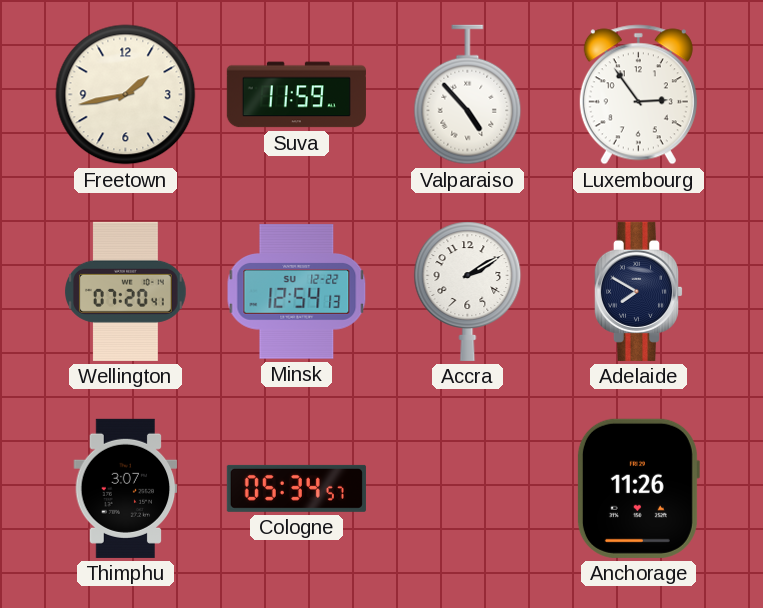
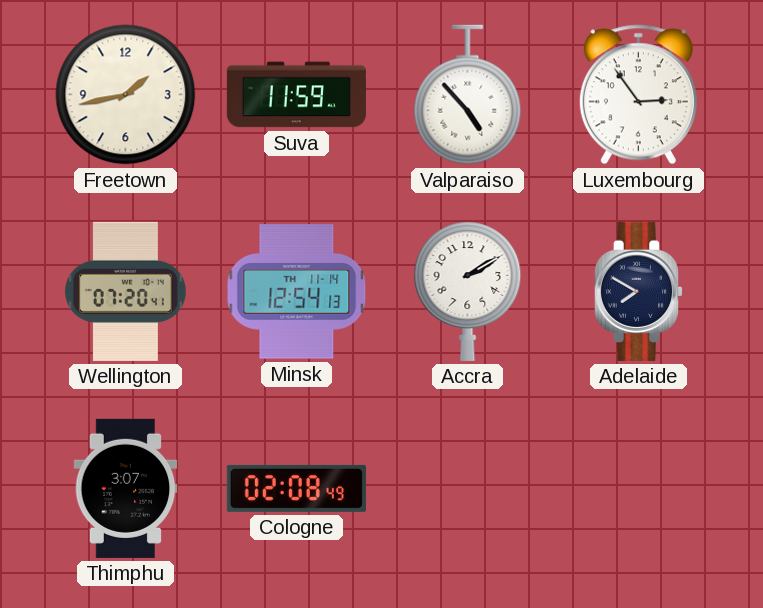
Minsk date: SU 12-22 -> TH 11-14 (297, 292)
Cologne: 05:34 -> 02:08 (296, 488)
Anchorage: 11:26 -> none (638, 488)
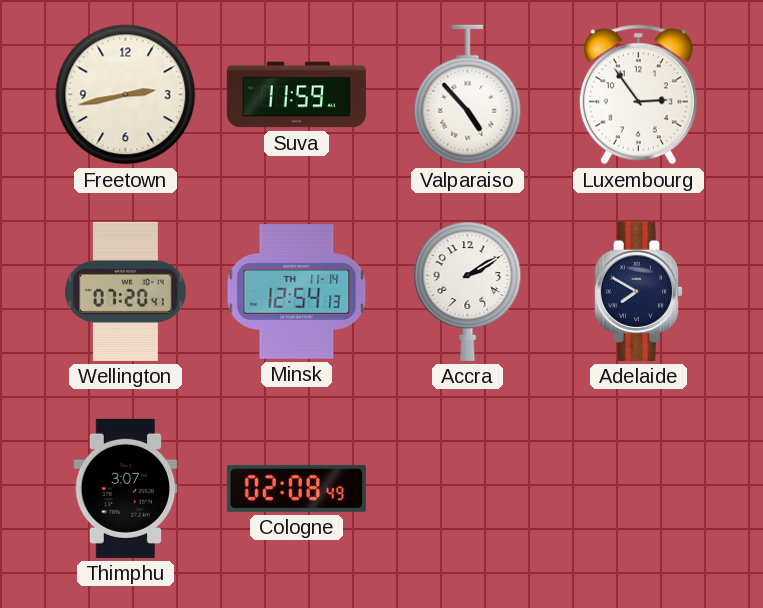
Freetown: 1:43 -> 2:43 (126, 95)
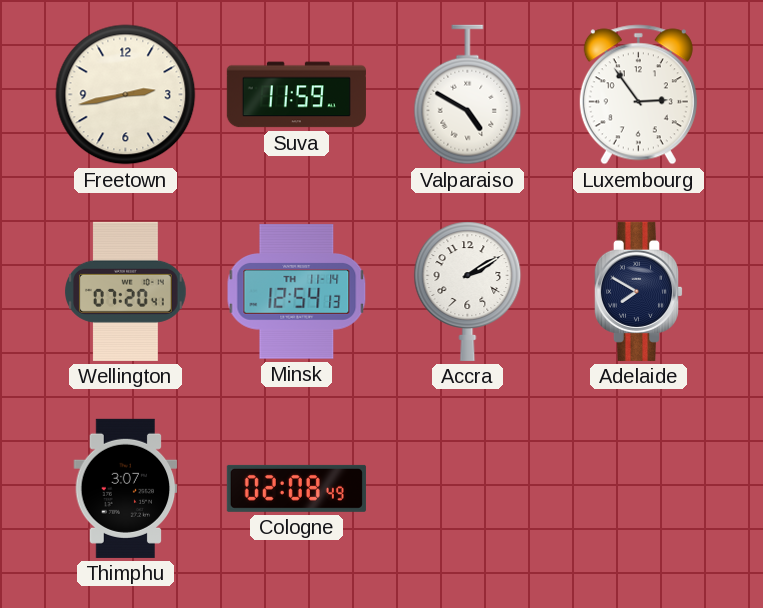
Valparaiso: 4:53 -> 4:50 (468, 95)
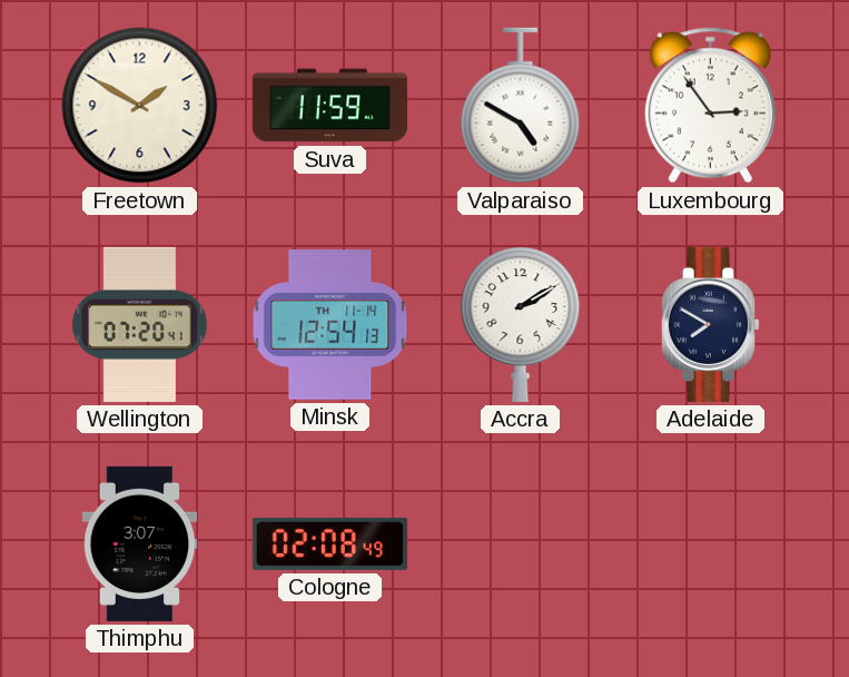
Freetown: 2:43 -> 1:50 (140, 106)
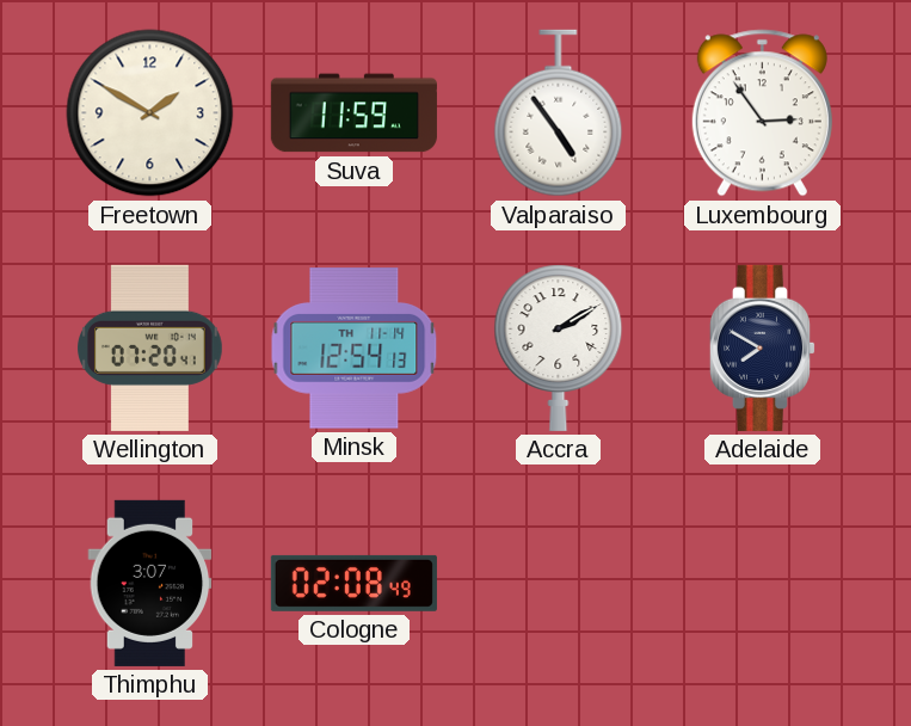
Valparaiso: 4:50 -> 4:54 (559, 113)
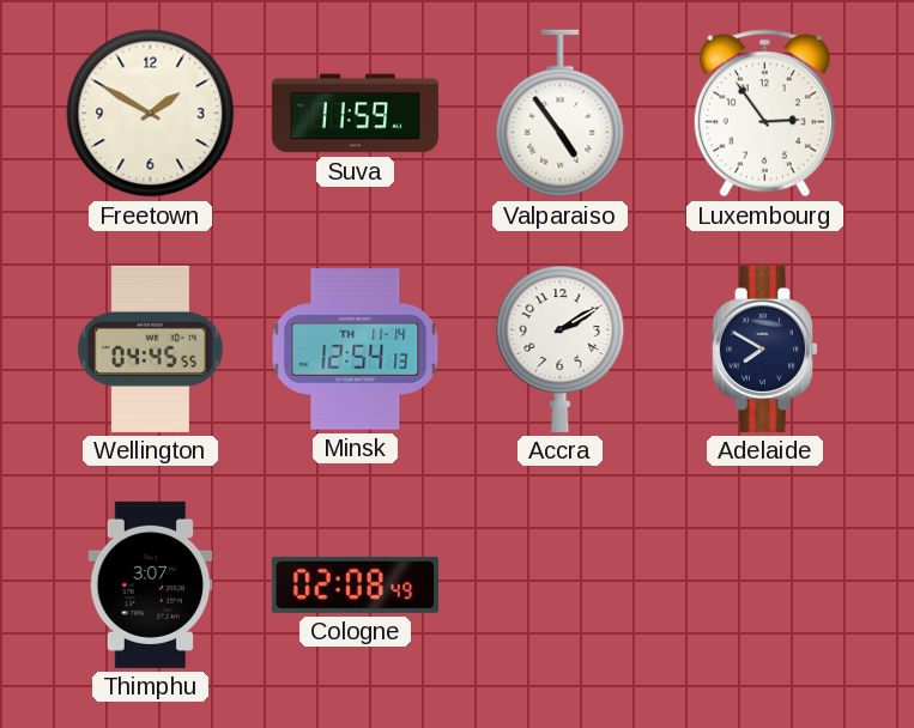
Wellington: 07:20 -> 04:45 (151, 348)
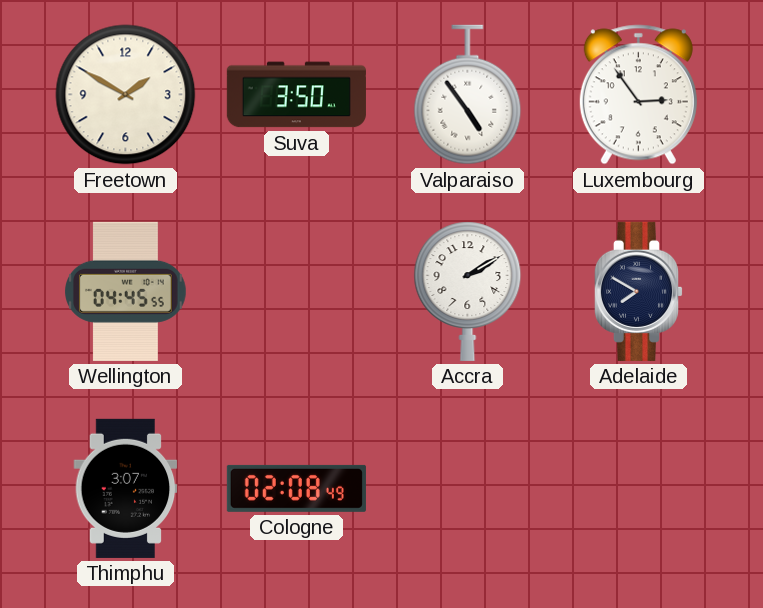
Suva: 11:59 -> 3:50 (296, 95)
Minsk: 12:54 -> none (356, 350)
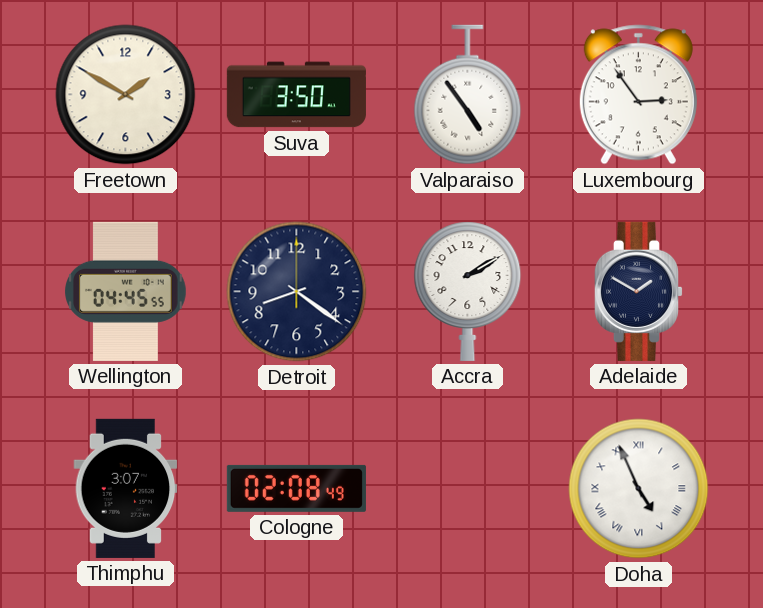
Detroit: none -> 8:21 (297, 292)
Adelaide: 7:50 -> 1:50 (638, 291)
Doha: none -> 4:56 (639, 489)
